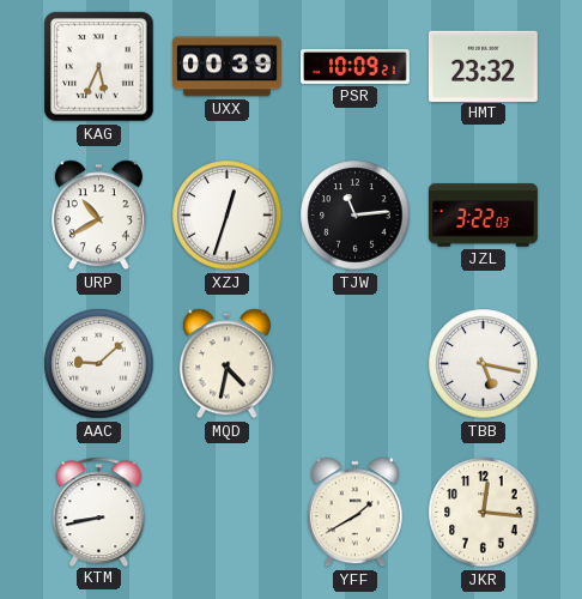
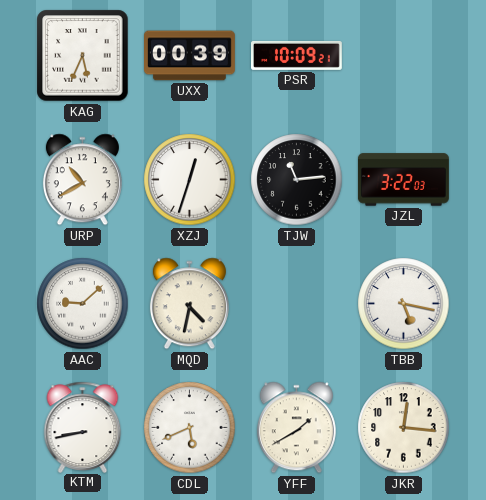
HMT: 23:32 -> none (483, 66)
CDL: none -> 5:41 (190, 428)
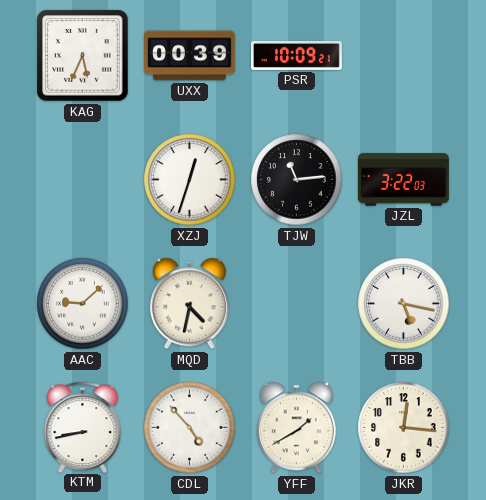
URP: 10:40 -> none (82, 180)
CDL: 5:41 -> 4:53 (190, 428)
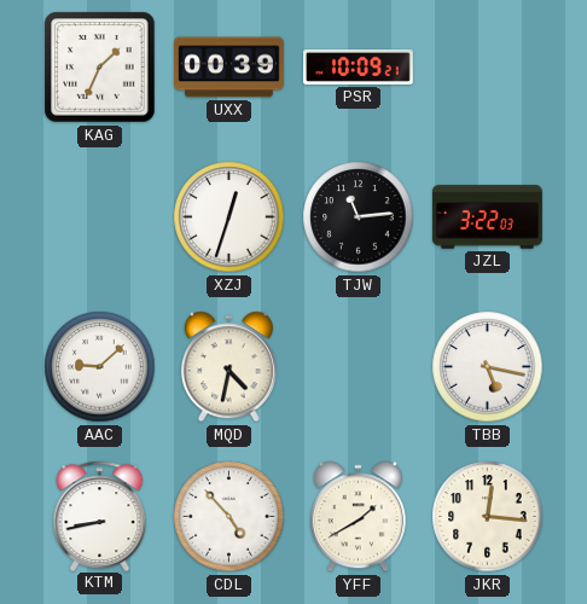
KAG: 5:34 -> 1:34 (100, 68)
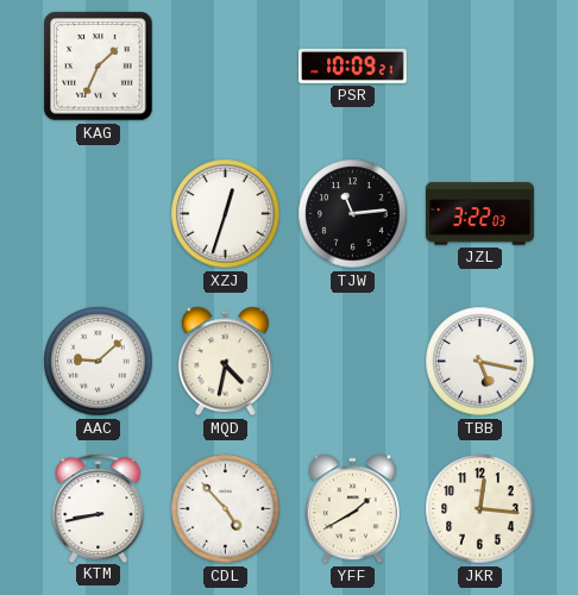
UXX: 00:39 -> none (229, 68)
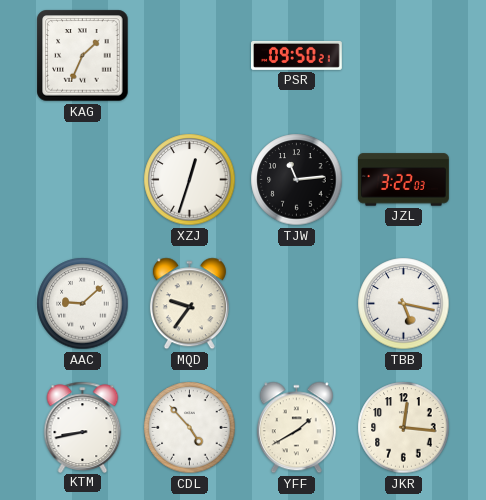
PSR: 10:09 -> 09:50 (297, 55)
MQD: 4:32 -> 9:36 (189, 304)
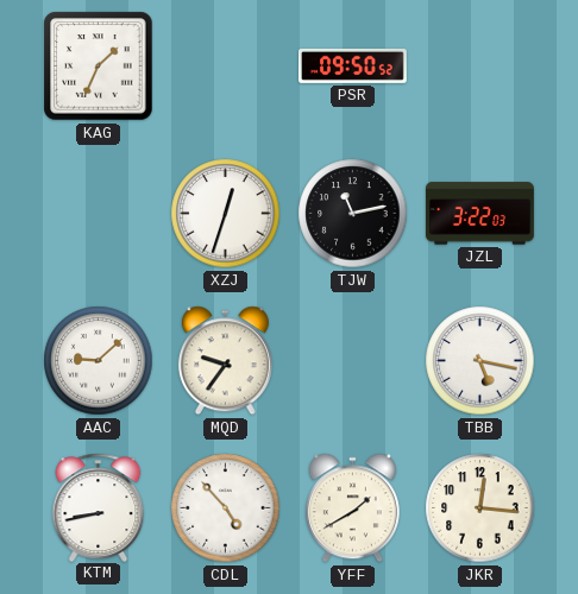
PSR: 09:50:21 -> 09:50:52 (353, 65)
TJW: 11:14 -> 11:13 (353, 214)
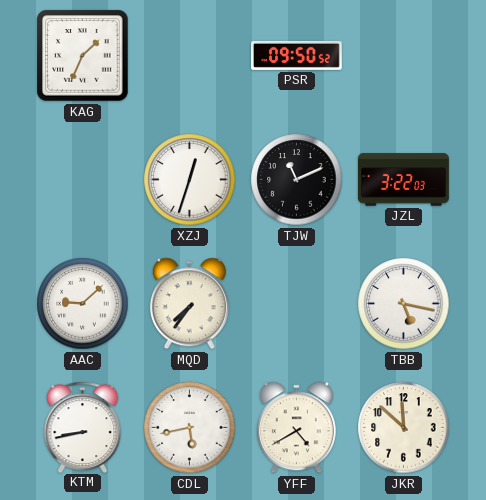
TJW: 11:13 -> 11:11 (297, 180)
MQD: 9:36 -> 7:36 (189, 304)
CDL: 4:53 -> 5:43 (190, 428)
YFF: 1:40 -> 4:40 (296, 428)
JKR: 12:16 -> 11:52 (404, 428)
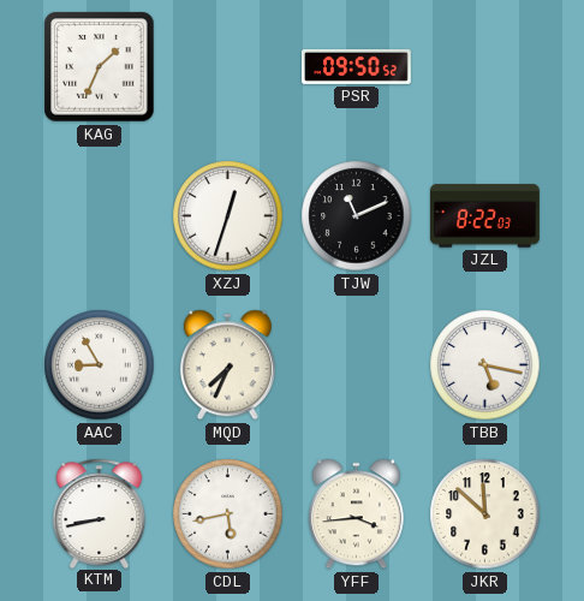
JZL: 3:22 -> 8:22 (485, 216)
AAC: 9:08 -> 8:55 (100, 365)
MQD: 7:36 -> 7:34 (227, 365)
YFF: 4:40 -> 3:44 (356, 514)
